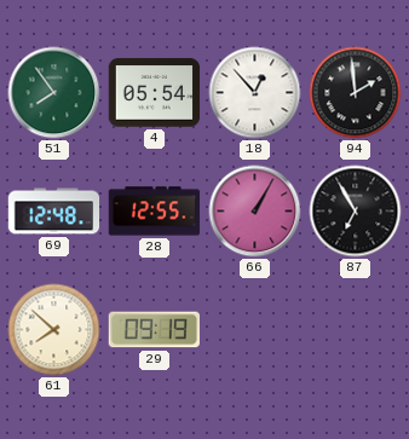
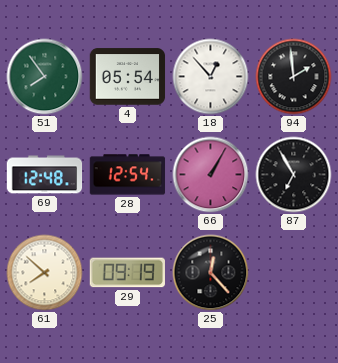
28: 12:55 -> 12:54 (128, 175)
25: none -> 12:23 (211, 273)
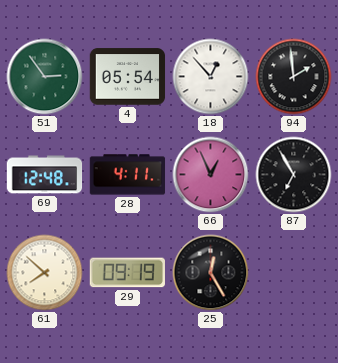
51: 7:54 -> 2:54 (45, 77)
28: 12:54 -> 4:11 (128, 175)
66: 1:05 -> 12:56 (211, 175)
25: 12:23 -> 12:25 (211, 273)
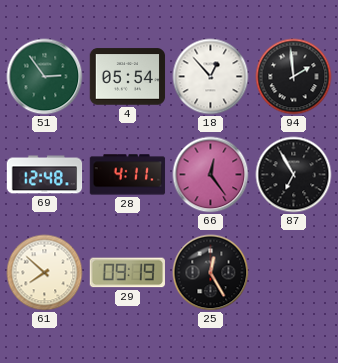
66: 12:56 -> 12:24 (211, 175)
